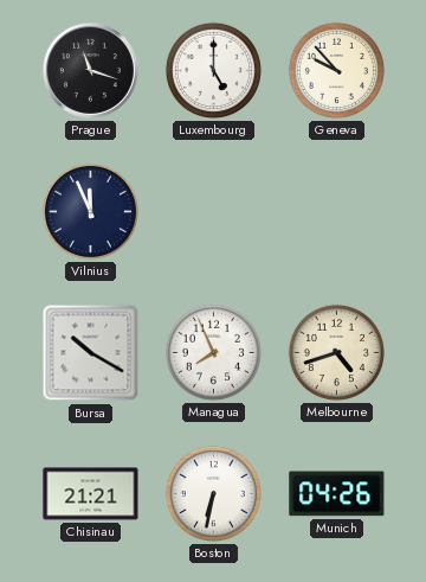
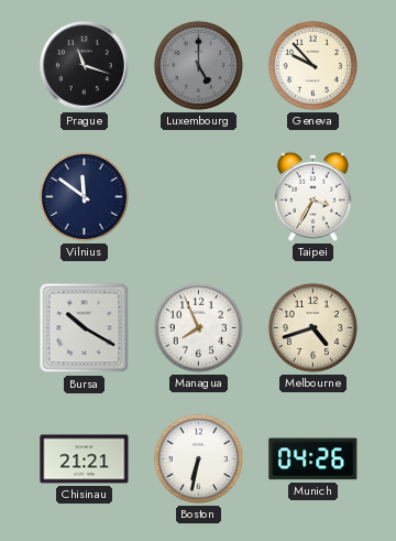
Luxembourg dial: white -> grey (198, 65)
Vilnius: 11:56 -> 11:51 (84, 196)
Taipei: none -> 3:35 (312, 196)
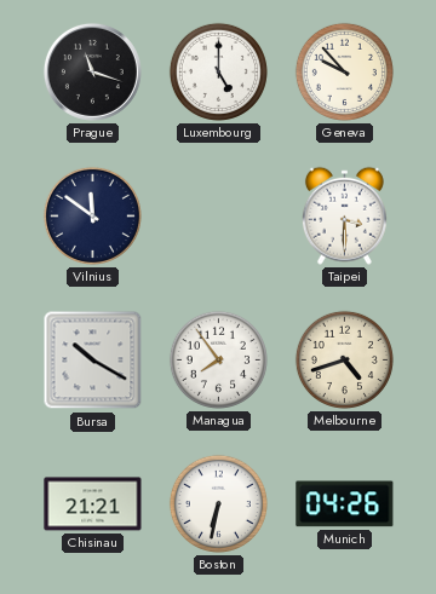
Luxembourg dial: grey -> white (218, 71)
Taipei: 3:35 -> 3:30 (344, 215)
Managua: 7:56 -> 7:54 (218, 359)
